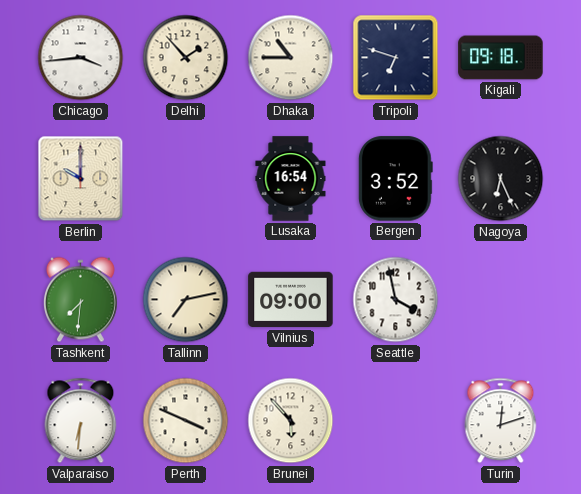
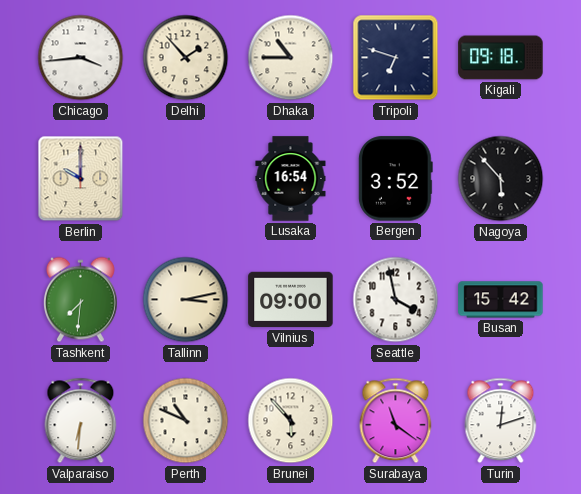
Nagoya: 6:26 -> 5:53 (501, 179)
Tallinn: 7:13 -> 3:13 (186, 300)
Busan: none -> 15:42 (501, 300)
Perth: 3:49 -> 10:49 (186, 421)
Surabaya: none -> 11:21 (396, 421)
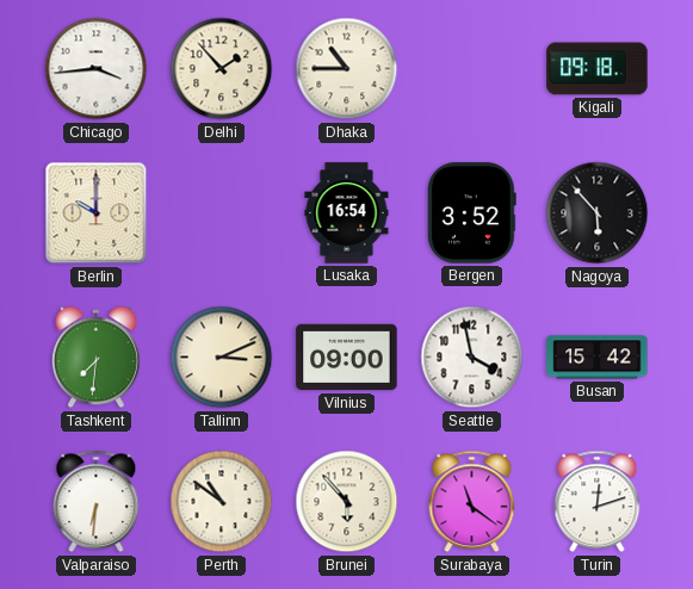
Tripoli: 6:48 -> none (396, 58)
Tallinn: 3:13 -> 3:11 (222, 358)
Perth: 10:49 -> 10:51 (222, 502)
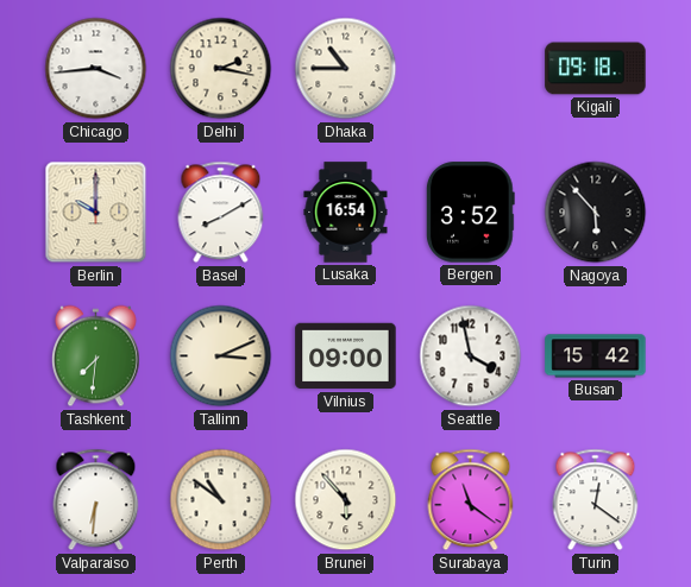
Delhi: 1:53 -> 2:17 (221, 69)
Basel: none -> 8:10 (221, 213)
Turin: 12:12 -> 12:21 (596, 500)
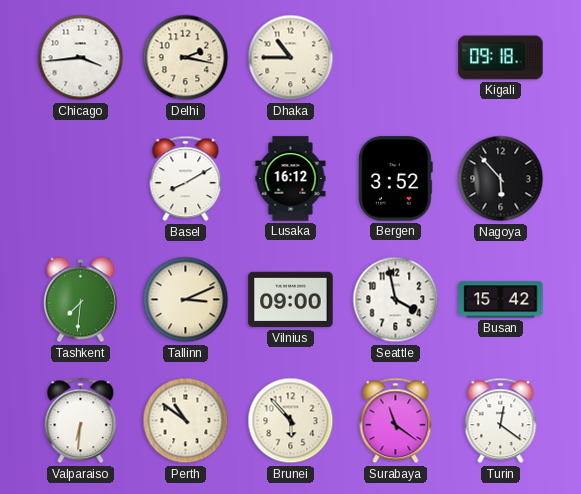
Berlin: 10:00 -> none (96, 213)
Lusaka: 16:54 -> 16:12 (291, 179)
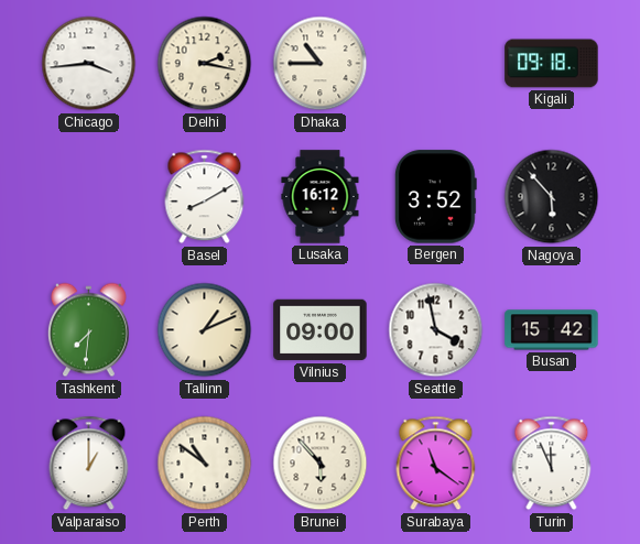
Tallinn: 3:11 -> 1:11 (205, 330)
Valparaiso: 6:31 -> 1:00 (89, 464)
Turin: 12:21 -> 11:56 (552, 464)
